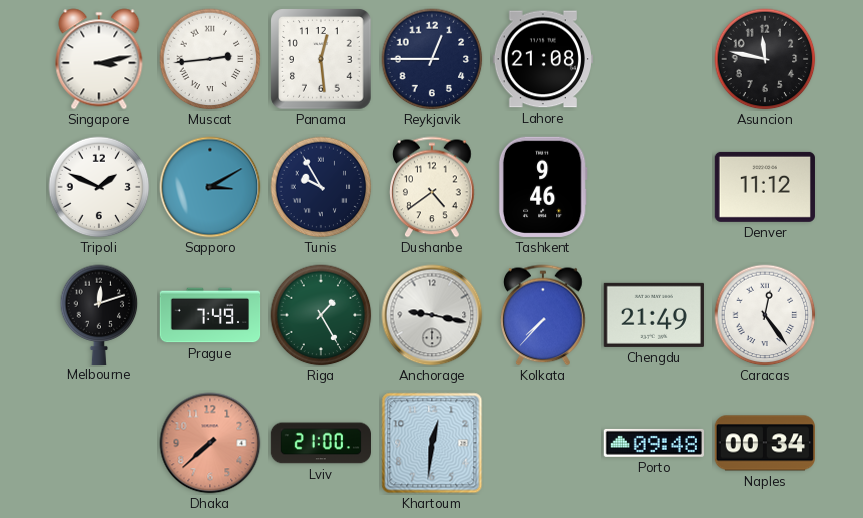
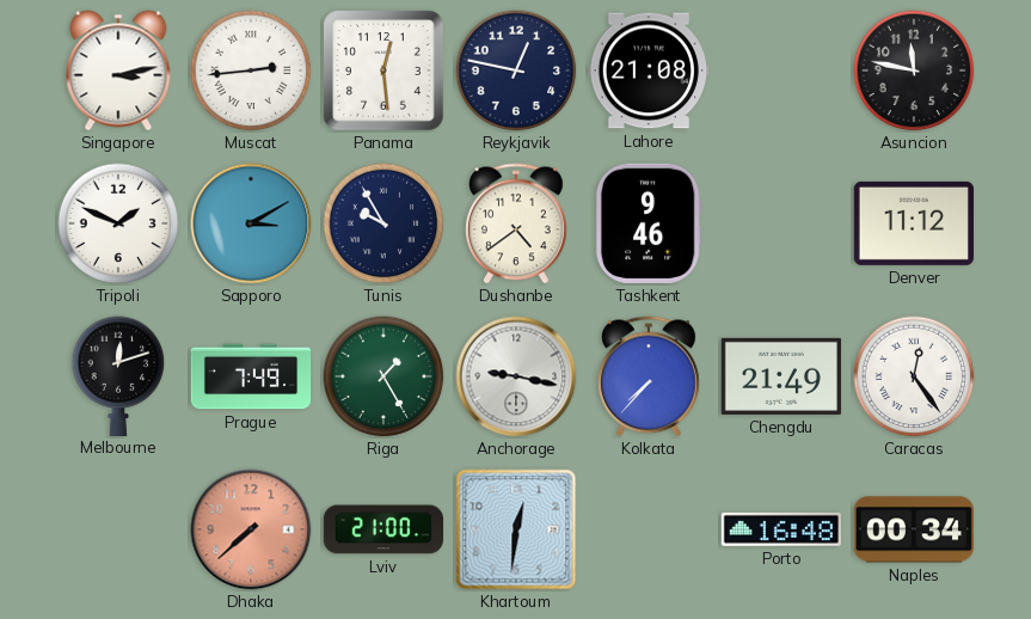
Reykjavik: 12:45 -> 12:47 (516, 71)
Porto: 09:48 -> 16:48 (781, 529)
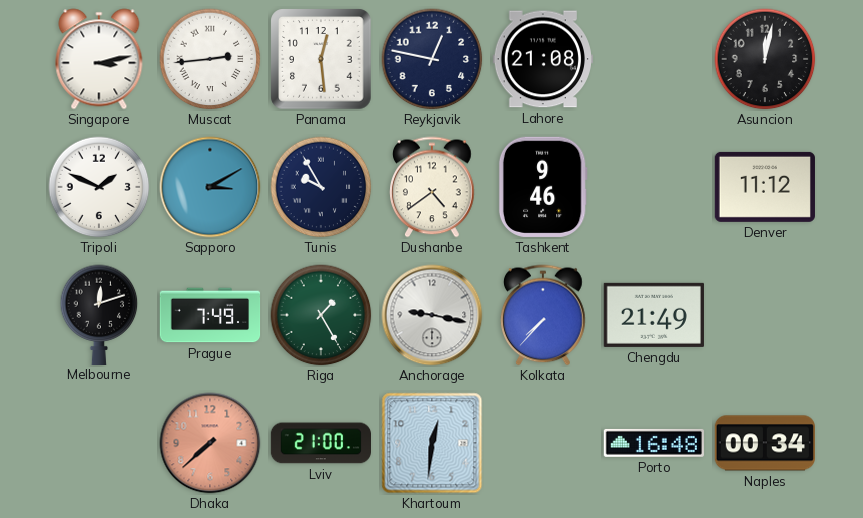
Asuncion: 11:47 -> 12:02 (765, 59)
Caracas: 12:24 -> none (914, 376)
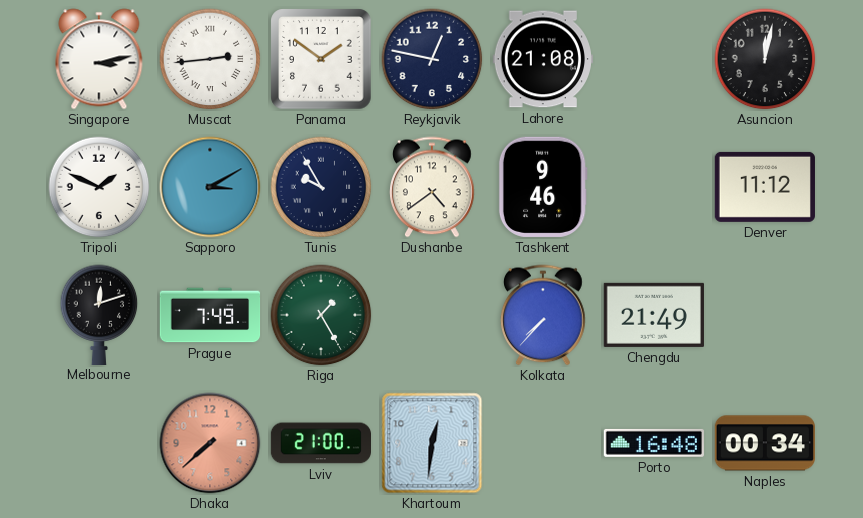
Panama: 12:29 -> 1:51 (321, 59)
Anchorage: 9:17 -> none (432, 315)
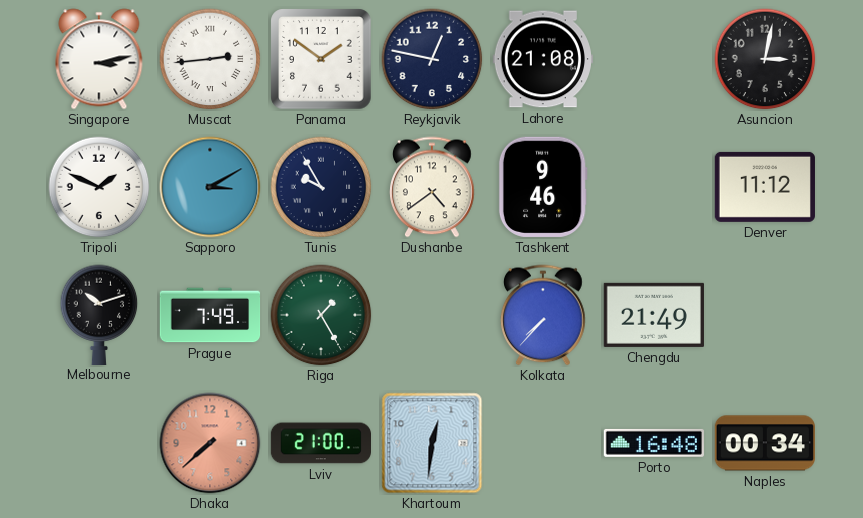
Asuncion: 12:02 -> 3:02 (765, 59)
Melbourne: 12:12 -> 10:12 (99, 314)
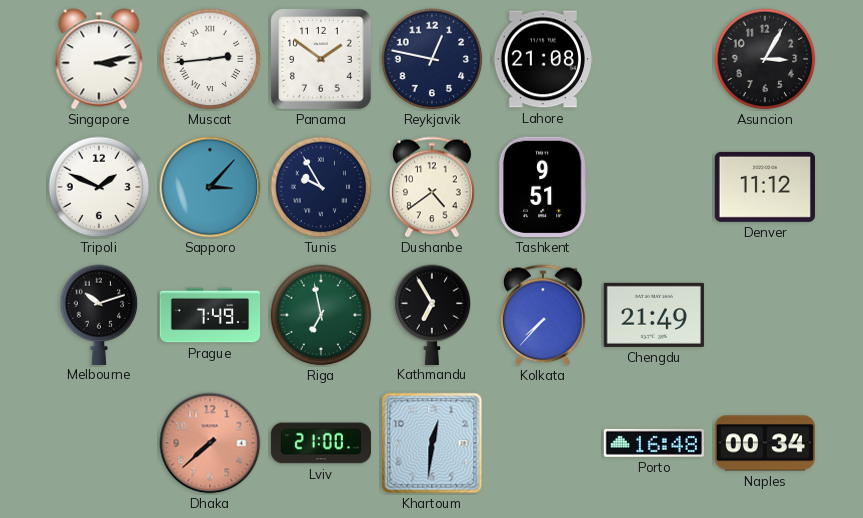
Asuncion: 3:02 -> 3:05 (765, 59)
Sapporo: 3:10 -> 3:07 (210, 187)
Tashkent: 9:46 -> 9:51 (543, 187)
Riga: 1:25 -> 6:58 (321, 315)
Kathmandu: none -> 6:55 (432, 314)
